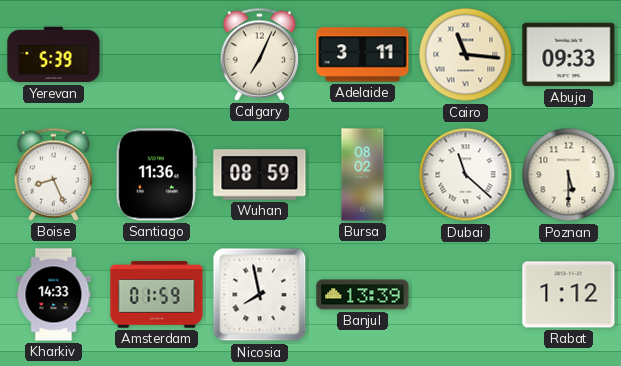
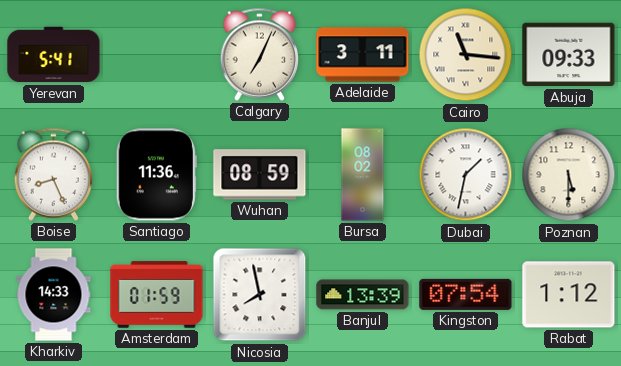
Yerevan: 5:39 -> 5:41 (54, 55)
Dubai: 11:22 -> 1:32 (466, 175)
Kingston: none -> 07:54 (466, 294)
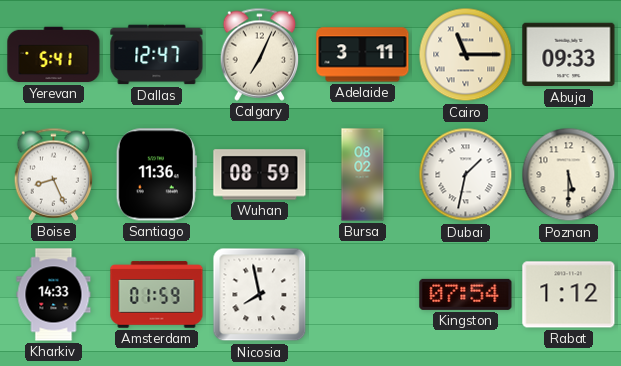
Dallas: none -> 12:47 (157, 55)
Cairo: 11:16 -> 11:15 (466, 55)
Banjul: 13:39 -> none (363, 295)
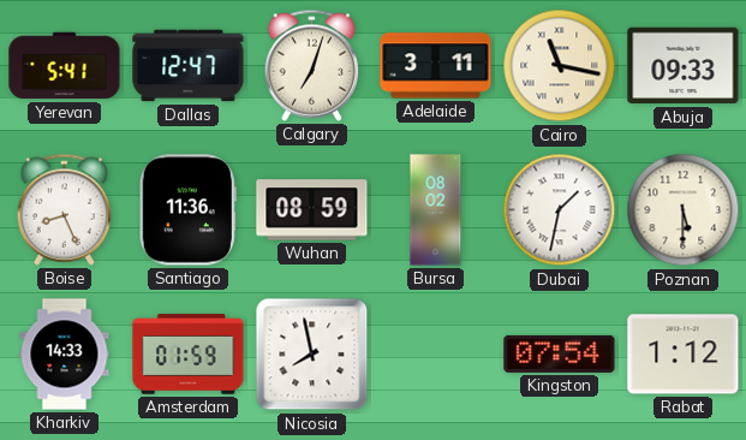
Calgary: 7:04 -> 7:03 (312, 65)
Cairo: 11:15 -> 11:17 (560, 66)
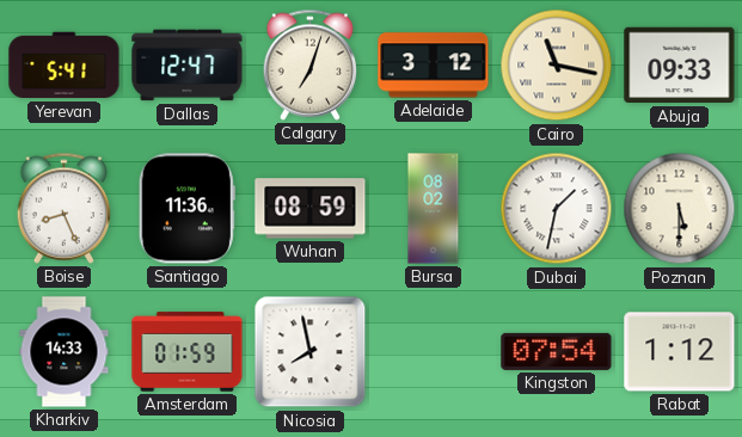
Adelaide: 3:11 -> 3:12 (434, 66)
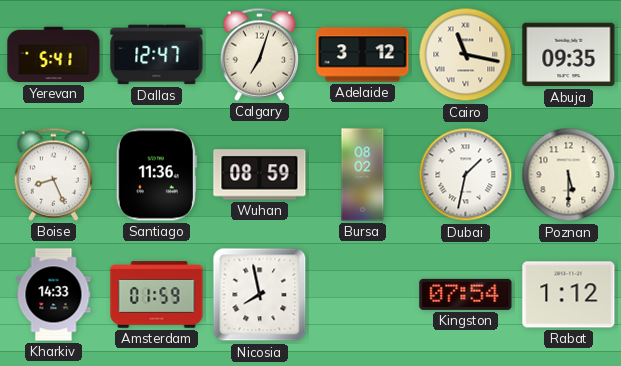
Abuja: 09:33 -> 09:35 (569, 55)
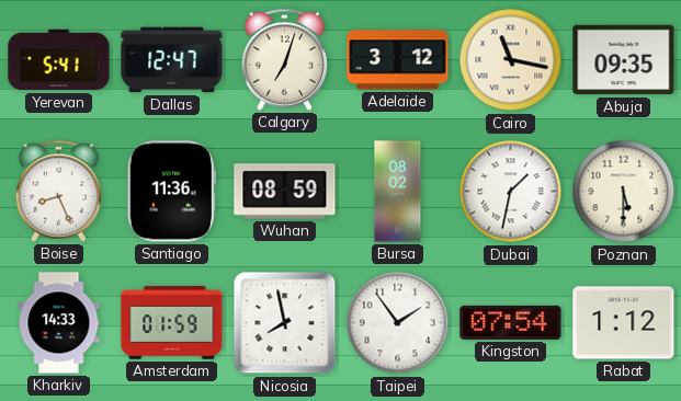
Taipei: none -> 1:54 (398, 323)
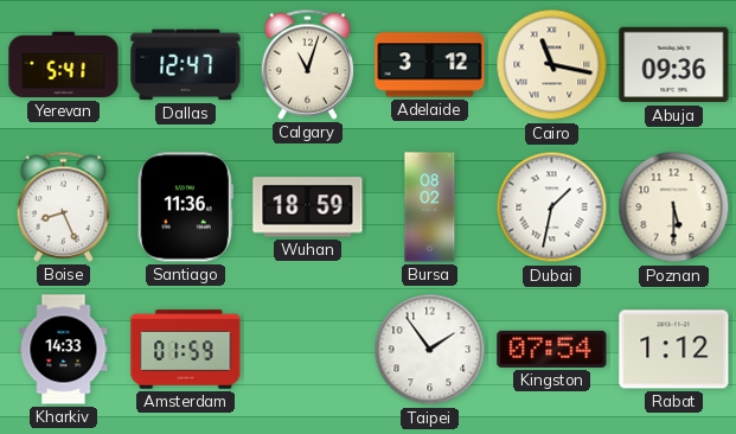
Calgary: 7:03 -> 11:03 (308, 64)
Abuja: 09:35 -> 09:36 (674, 65)
Wuhan: 08:59 -> 18:59 (308, 208)
Nicosia: 7:58 -> none (285, 323)
